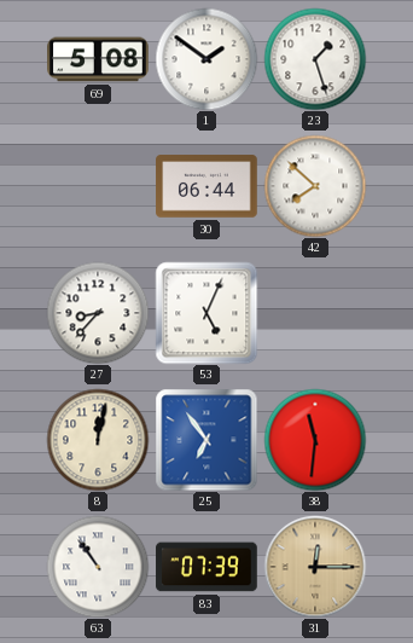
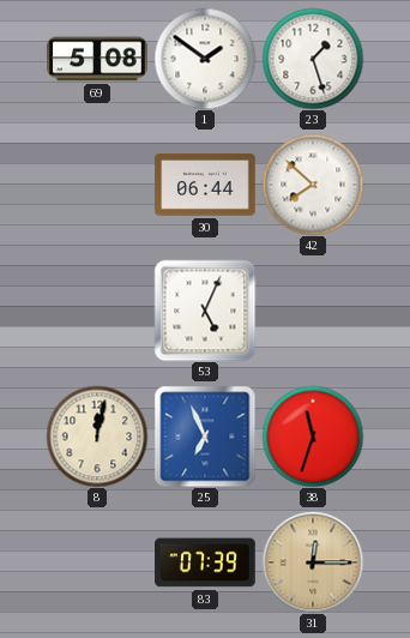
27: 8:37 -> none (98, 313)
25: 6:54 -> 6:56 (205, 437)
38: 11:31 -> 11:33 (313, 437)
63: 10:54 -> none (98, 567)
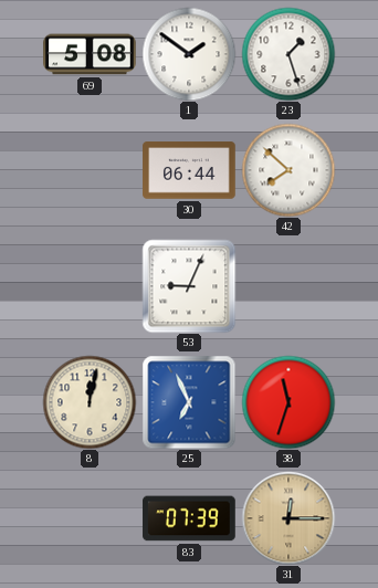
53: 5:04 -> 9:04 (189, 286)
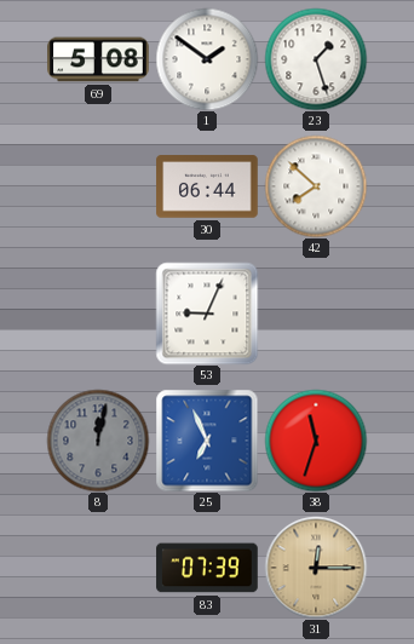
8 dial: cream -> grey (98, 441)
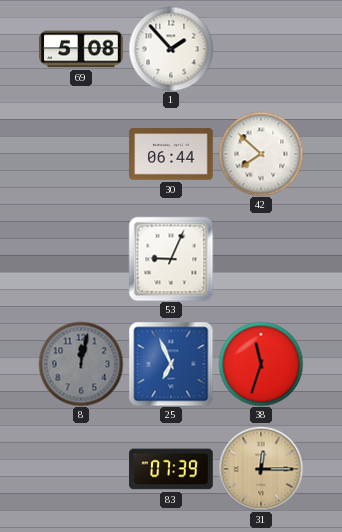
1: 1:51 -> 1:53 (171, 49)
23: 1:27 -> none (316, 59)
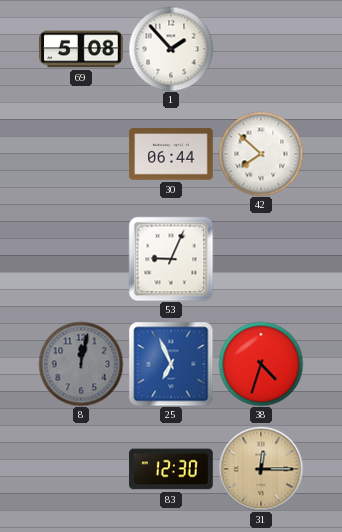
38: 11:33 -> 4:33 (261, 364)
83: 07:39 -> 12:30 (171, 469)
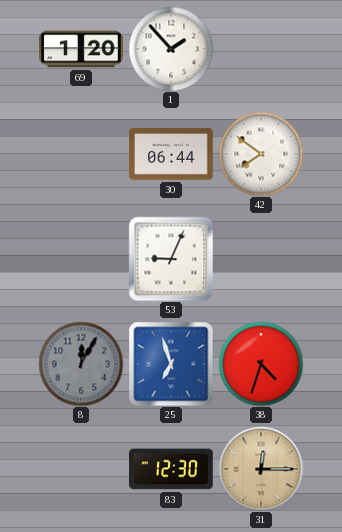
69: 5:08 -> 1:20 (81, 49)
42: 7:52 -> 7:51 (261, 154)
8: 12:02 -> 12:05 (81, 364)
25: 6:56 -> 6:57 (171, 364)
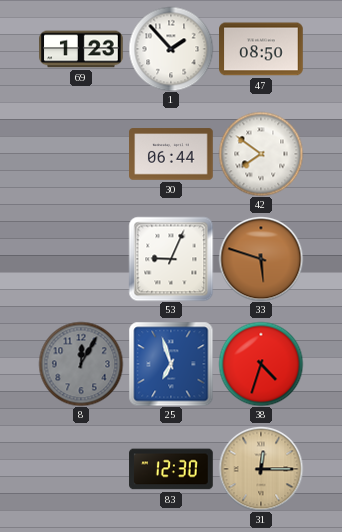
69: 1:20 -> 1:23 (81, 49)
47: none -> 08:50 (261, 49)
33: none -> 5:48 (261, 259)
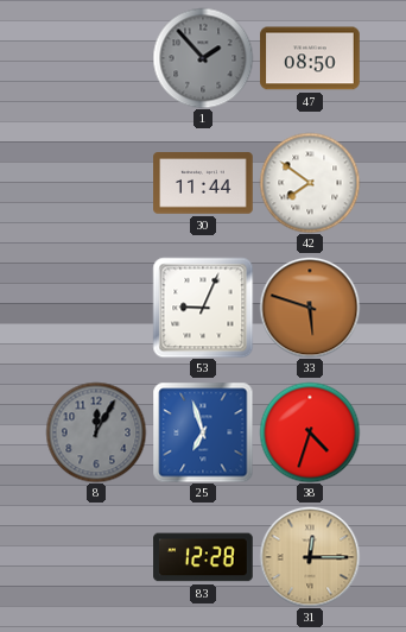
69: 1:23 -> none (81, 49)
1 dial: white -> grey (203, 58)
30: 06:44 -> 11:44 (203, 183)
83: 12:30 -> 12:28 (203, 557)
